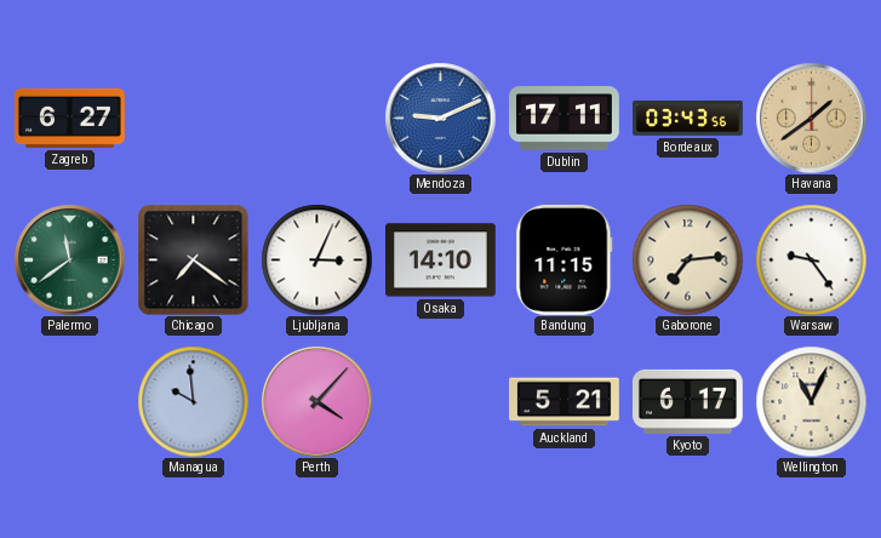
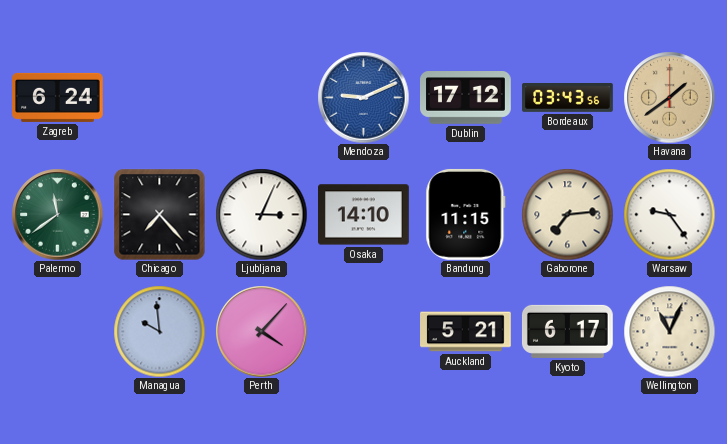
Zagreb: 6:27 -> 6:24 (58, 97)
Dublin: 17:11 -> 17:12 (466, 98)
Chicago: 7:21 -> 7:23 (159, 214)
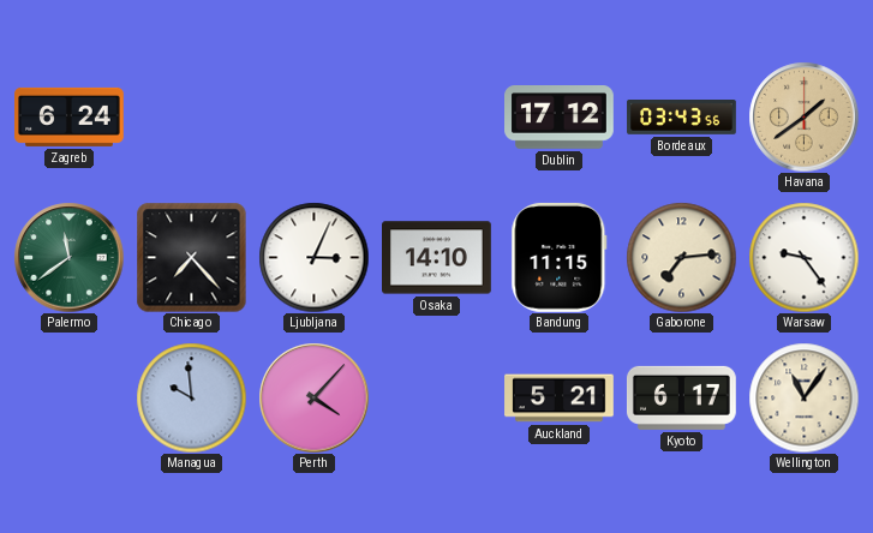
Mendoza: 9:11 -> none (363, 97)
Wellington: 11:04 -> 11:06 (803, 397)
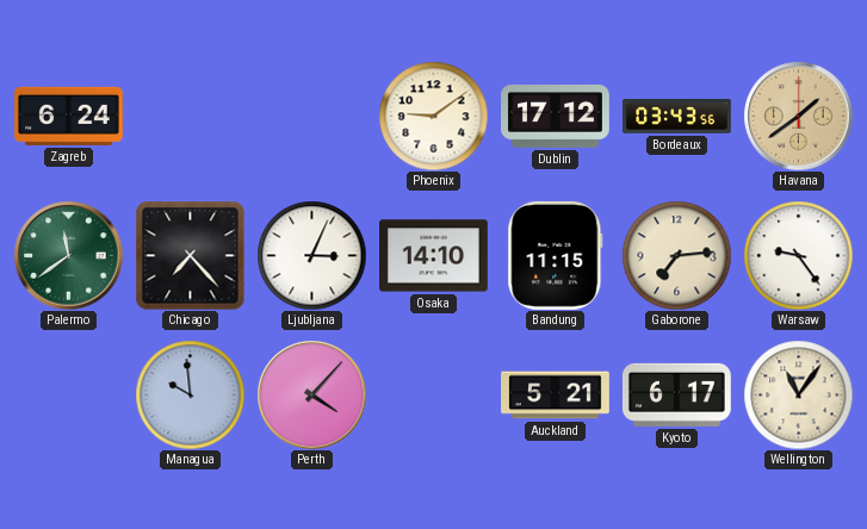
Phoenix: none -> 9:09 (433, 116)
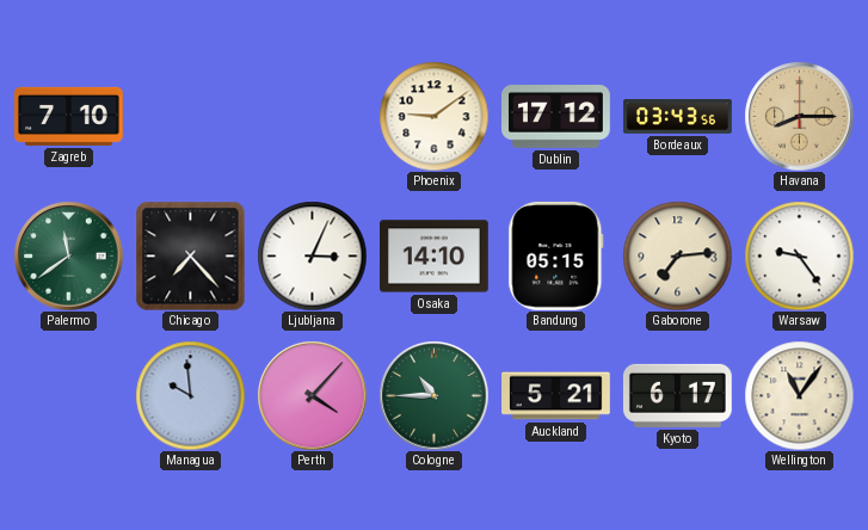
Zagreb: 6:24 -> 7:10 (69, 116)
Havana: 1:39 -> 8:15 (799, 116)
Bandung: 11:15 -> 05:15 (556, 255)
Cologne: none -> 10:45 (433, 395)
